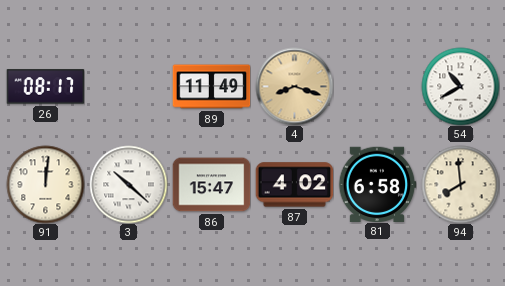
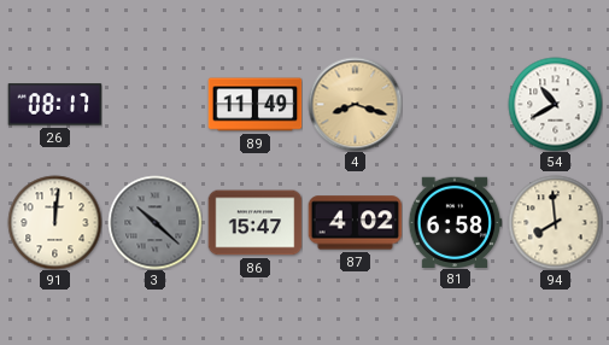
3 dial: white -> grey (154, 222)
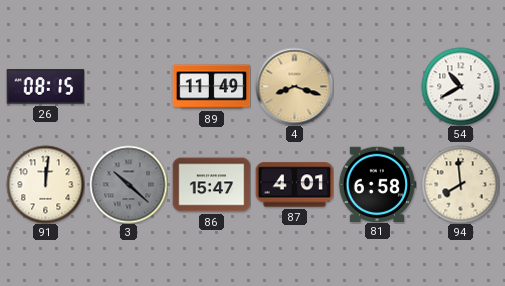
26: 08:17 -> 08:15 (45, 87)
87: 4:02 -> 4:01 (294, 185)
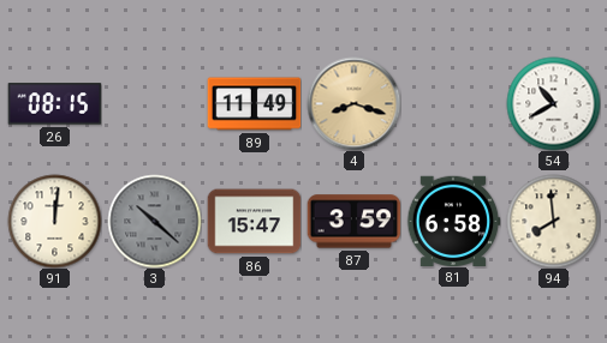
87: 4:01 -> 3:59 (353, 222)
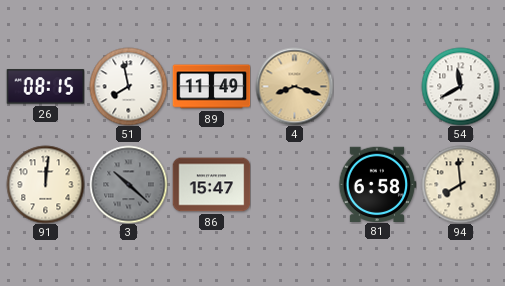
51: none -> 7:58 (128, 86)
54: 10:40 -> 11:40 (460, 86)
87: 3:59 -> none (353, 222)
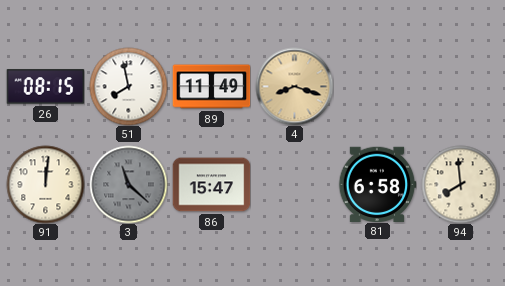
54: 11:40 -> none (460, 86)
3: 10:22 -> 11:22 (128, 184)
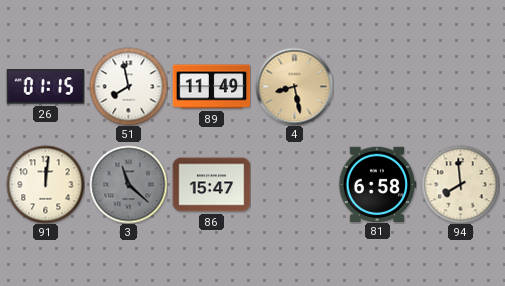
26: 08:15 -> 01:15 (45, 87)
4: 8:18 -> 8:28 (294, 86)
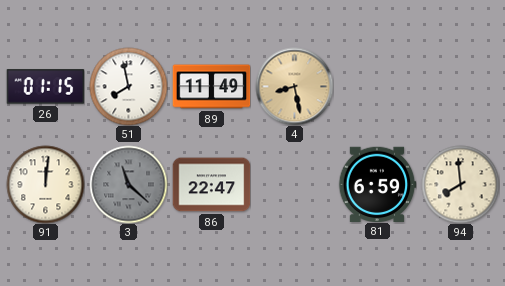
86: 15:47 -> 22:47 (211, 185)
81: 6:58 -> 6:59 (377, 184)
